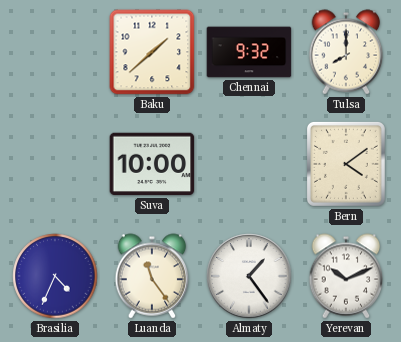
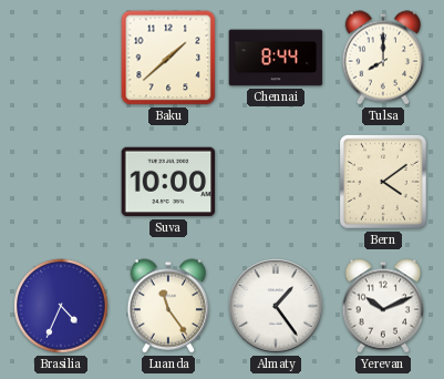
Chennai: 9:32 -> 8:44 (276, 58)
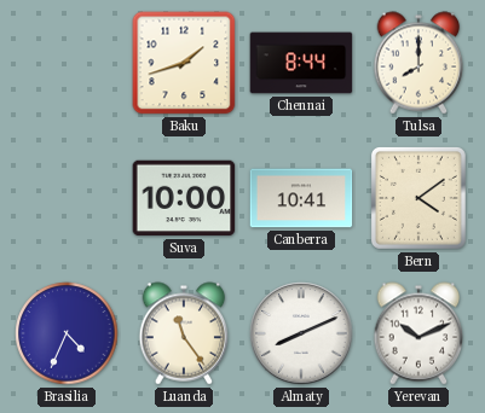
Baku: 1:38 -> 1:42 (184, 63)
Canberra: none -> 10:41 (301, 198)
Almaty: 1:24 -> 8:11 (301, 333)
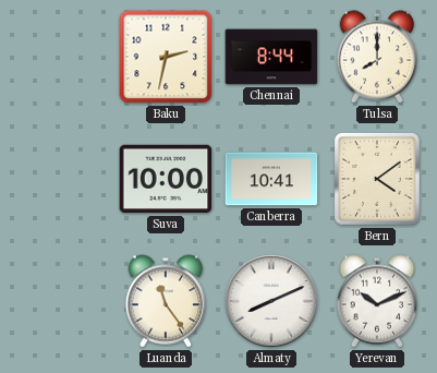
Baku: 1:42 -> 2:32 (166, 57)
Brasilia: 4:34 -> none (67, 333)
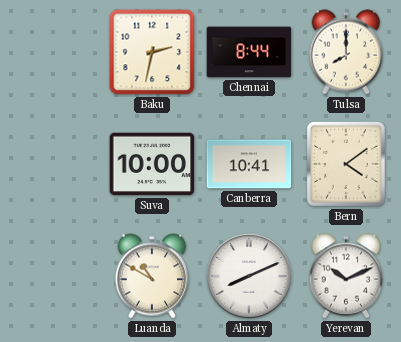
Luanda: 11:24 -> 10:50 (152, 276)
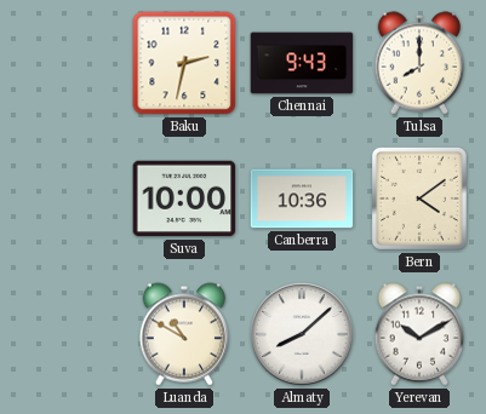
Chennai: 8:44 -> 9:43 (302, 63)
Canberra: 10:41 -> 10:36 (302, 199)
Almaty: 8:11 -> 8:08 (302, 334)
Yerevan: 10:11 -> 10:10 (419, 334)
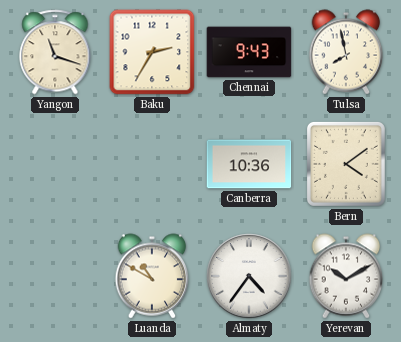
Yangon: none -> 11:18 (55, 52)
Baku: 2:32 -> 2:35 (152, 52)
Tulsa: 8:00 -> 7:58 (346, 52)
Suva: 10:00 -> none (184, 199)
Almaty: 8:08 -> 4:36 (249, 276)
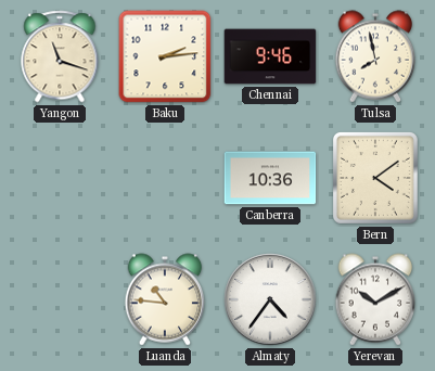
Baku: 2:35 -> 2:14 (165, 56)
Chennai: 9:43 -> 9:46 (270, 56)
Luanda: 10:50 -> 10:46 (165, 299)
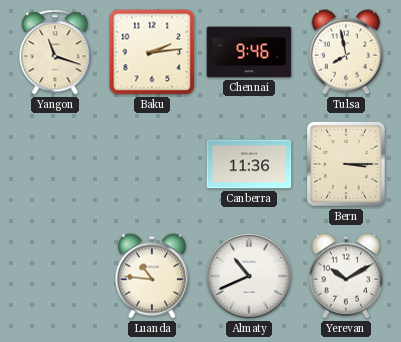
Canberra: 10:36 -> 11:36 (249, 164)
Bern: 4:09 -> 3:15 (346, 164)
Almaty: 4:36 -> 10:41 (249, 276)
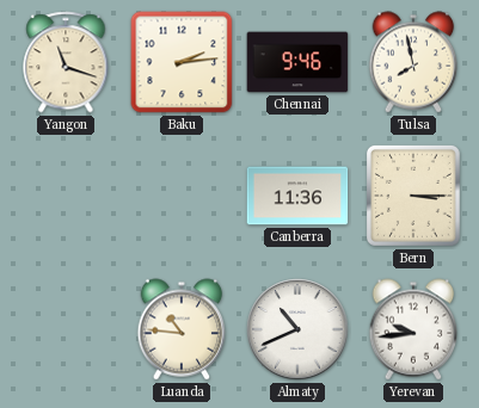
Yerevan: 10:10 -> 9:44 (413, 329)
